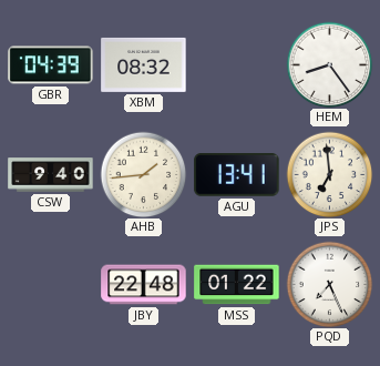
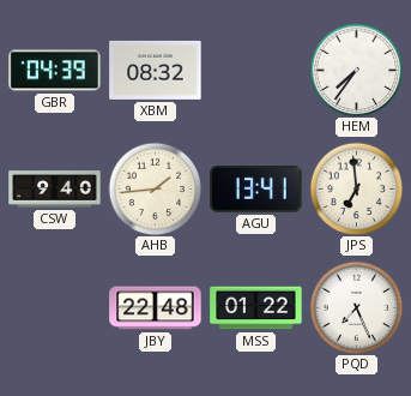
HEM: 8:24 -> 7:36 (356, 70)
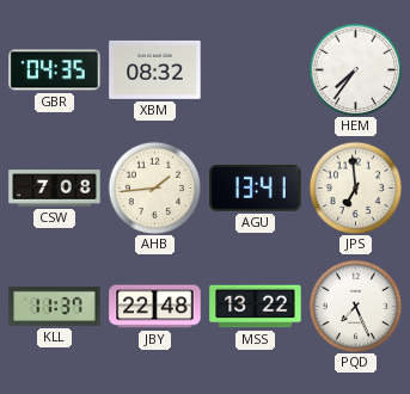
GBR: 04:39 -> 04:35 (55, 70)
CSW: 9:40 -> 7:08 (55, 189)
KLL: none -> 11:37 (55, 306)
MSS: 01:22 -> 13:22 (256, 307)
